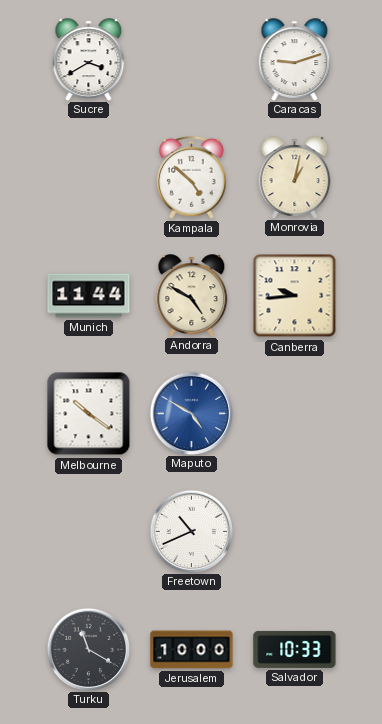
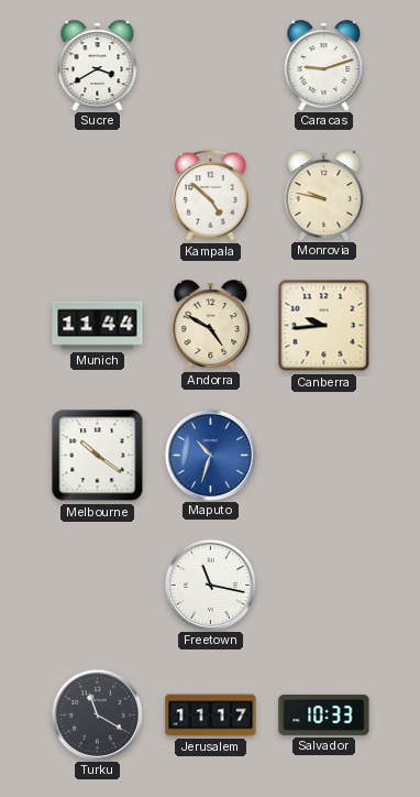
Monrovia: 1:02 -> 9:47 (324, 195)
Maputo: 4:50 -> 10:33 (210, 455)
Freetown: 10:41 -> 11:17 (210, 585)
Jerusalem: 10:00 -> 11:17 (211, 716)
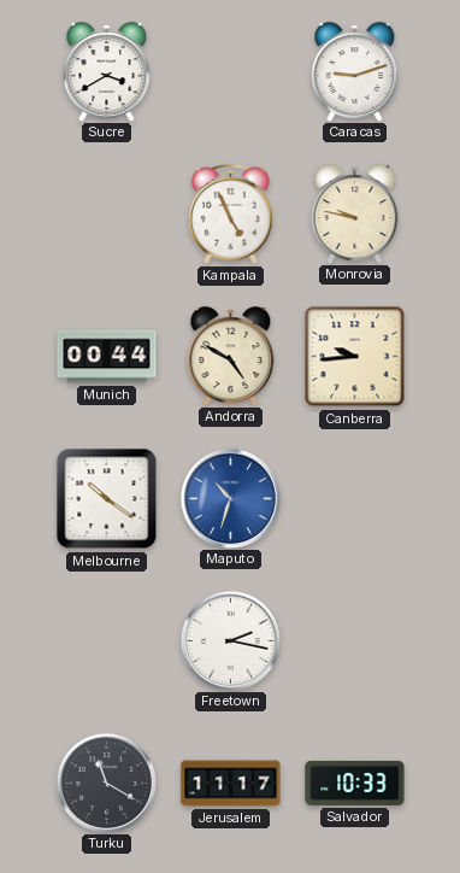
Kampala: 4:52 -> 4:56 (231, 213)
Munich: 11:44 -> 00:44 (107, 357)
Freetown: 11:17 -> 2:17 (230, 640)
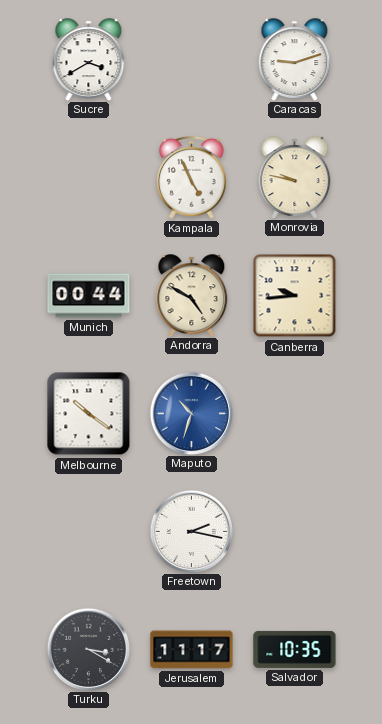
Turku: 11:20 -> 3:20 (88, 649)
Salvador: 10:33 -> 10:35 (295, 649)
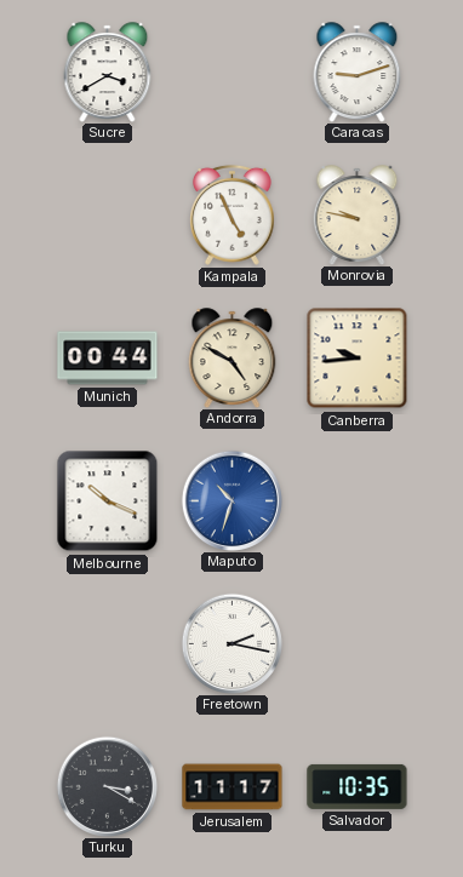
Melbourne: 10:21 -> 10:19 (108, 501)
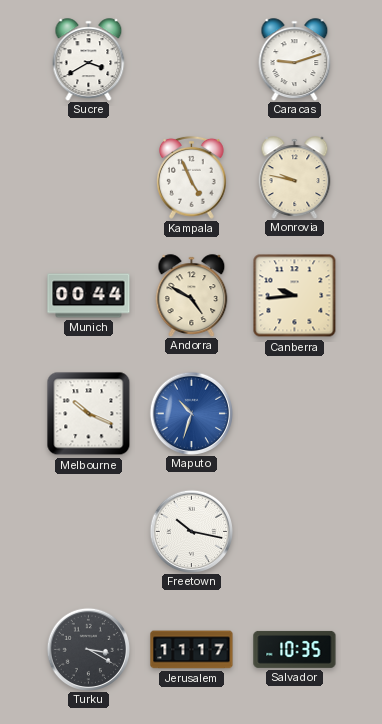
Freetown: 2:17 -> 10:17 (191, 531)
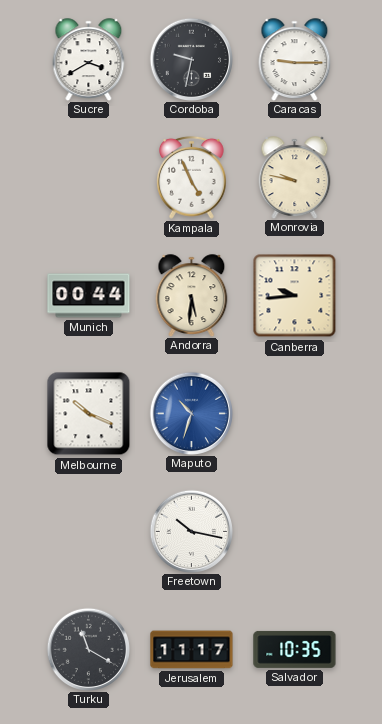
Cordoba: none -> 9:32 (191, 59)
Caracas: 9:12 -> 9:15 (295, 59)
Andorra: 4:50 -> 5:31 (192, 295)
Turku: 3:20 -> 11:20 (88, 649)
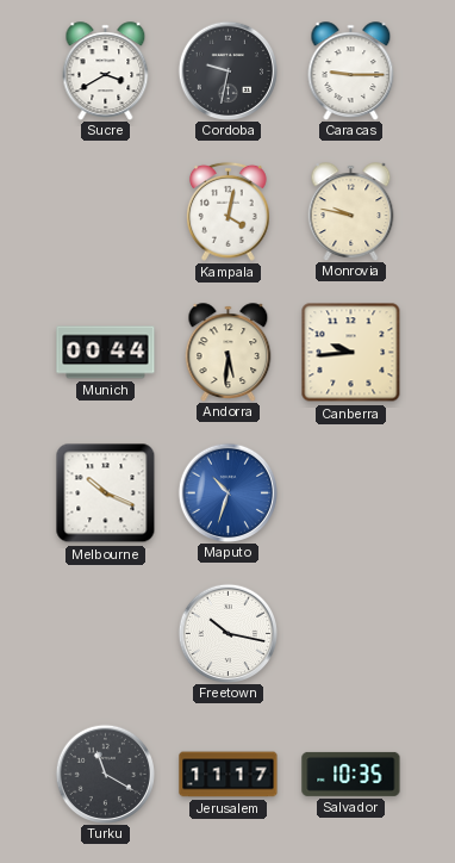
Kampala: 4:56 -> 4:02 (229, 211)
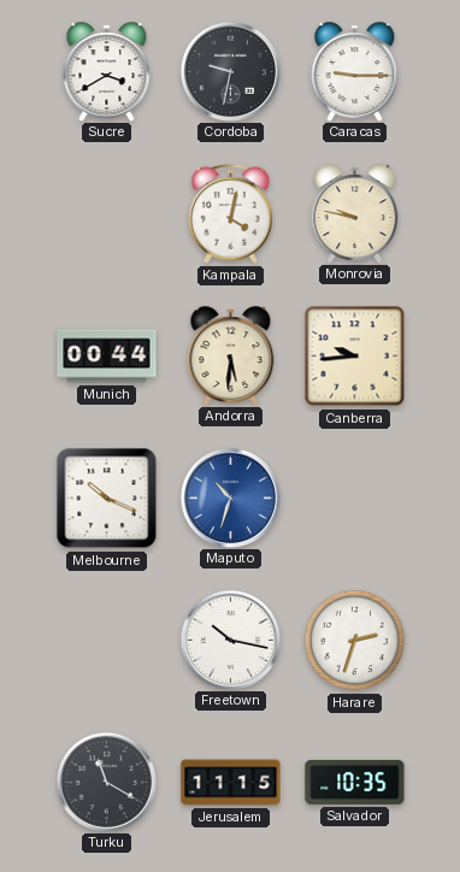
Harare: none -> 2:33 (355, 641)
Jerusalem: 11:17 -> 11:15 (231, 783)
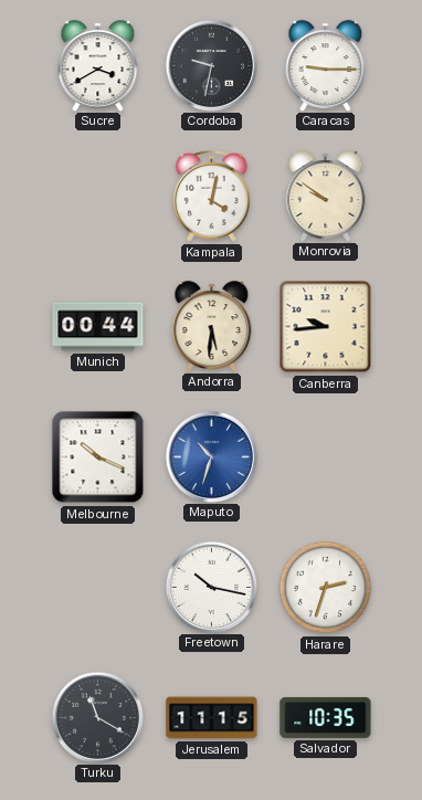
Monrovia: 9:47 -> 9:51 (326, 196)
